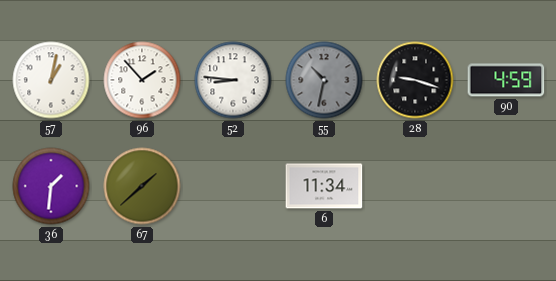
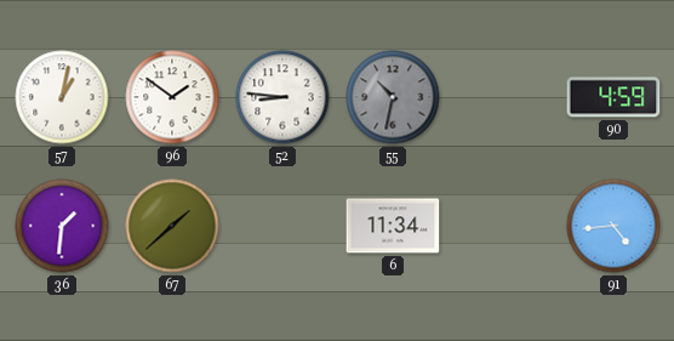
96: 1:53 -> 1:51 (172, 97)
28: 9:18 -> none (415, 80)
91: none -> 4:44 (613, 226)
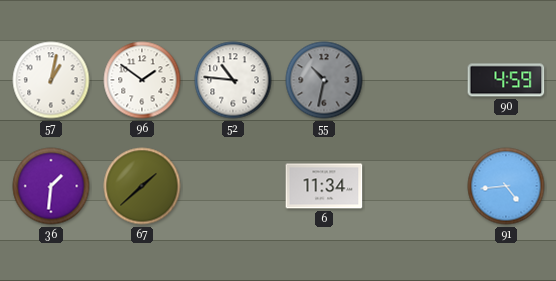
52: 8:46 -> 10:46 (233, 80)
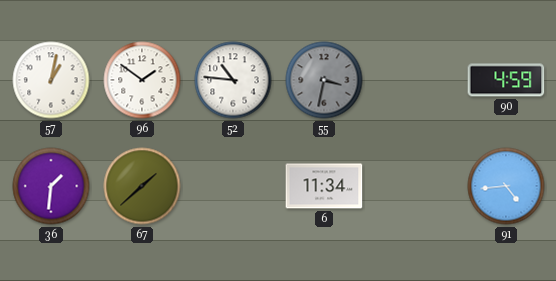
55: 10:32 -> 3:32 (324, 80)
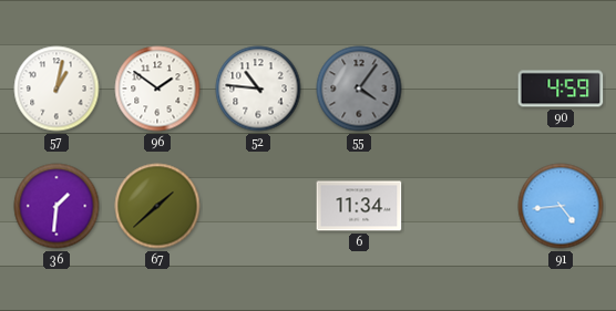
55: 3:32 -> 4:06 (359, 89)
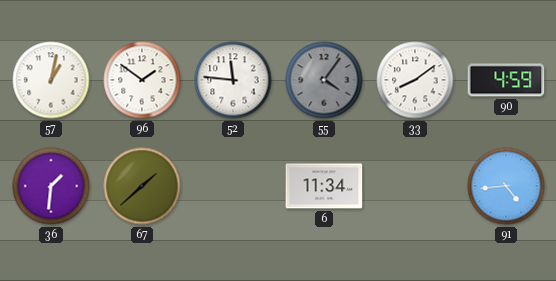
52: 10:46 -> 11:46 (233, 80)
33: none -> 8:09 (415, 80)
